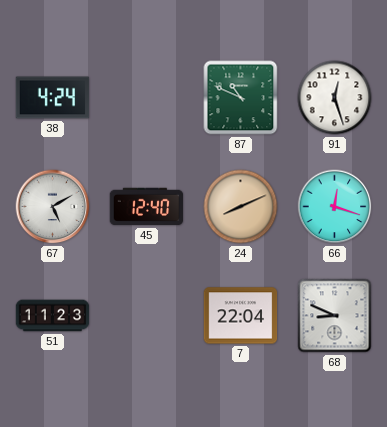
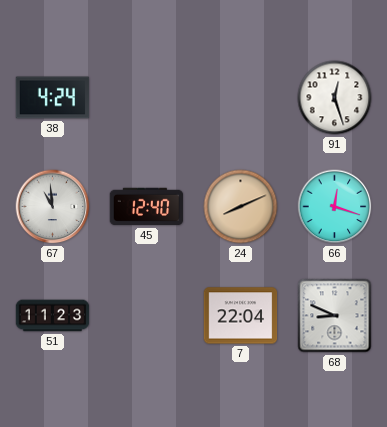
87: 10:49 -> none (241, 98)
67: 5:10 -> 10:59 (53, 207)
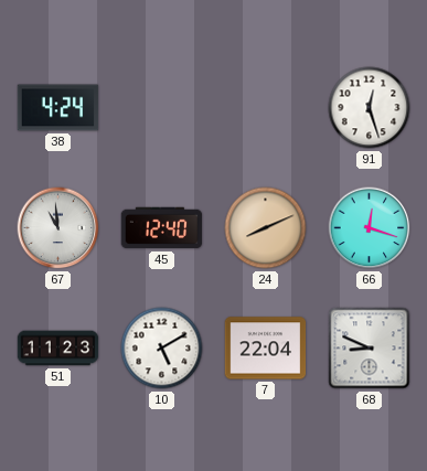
10: none -> 5:10 (162, 349)
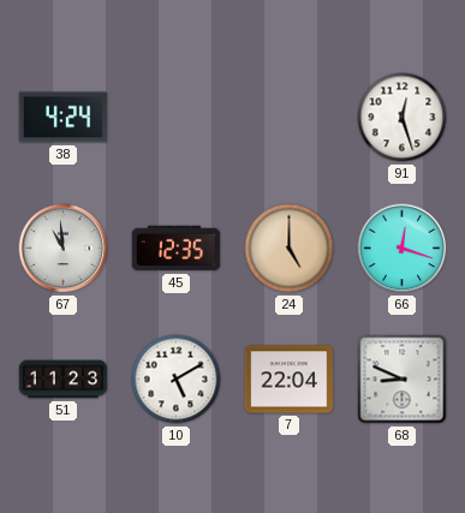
45: 12:40 -> 12:35 (177, 249)
24: 8:11 -> 5:00 (290, 249)
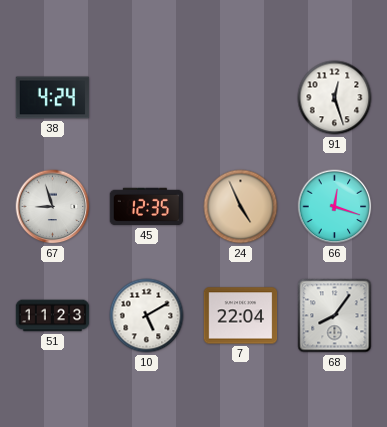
67: 10:59 -> 8:57 (53, 207)
24: 5:00 -> 4:56 (241, 207)
68: 8:49 -> 8:06 (335, 316)
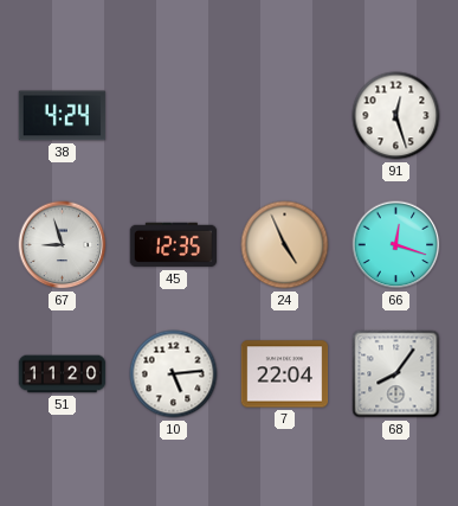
51: 11:23 -> 11:20 (63, 374)
10: 5:10 -> 5:14 (174, 374)
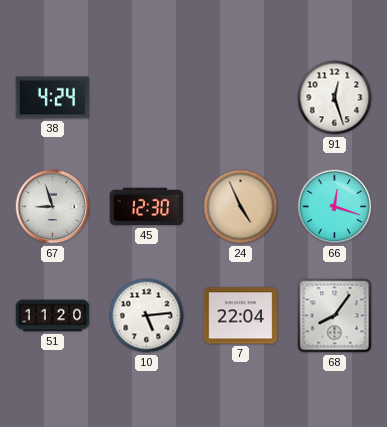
45: 12:35 -> 12:30 (147, 207)
